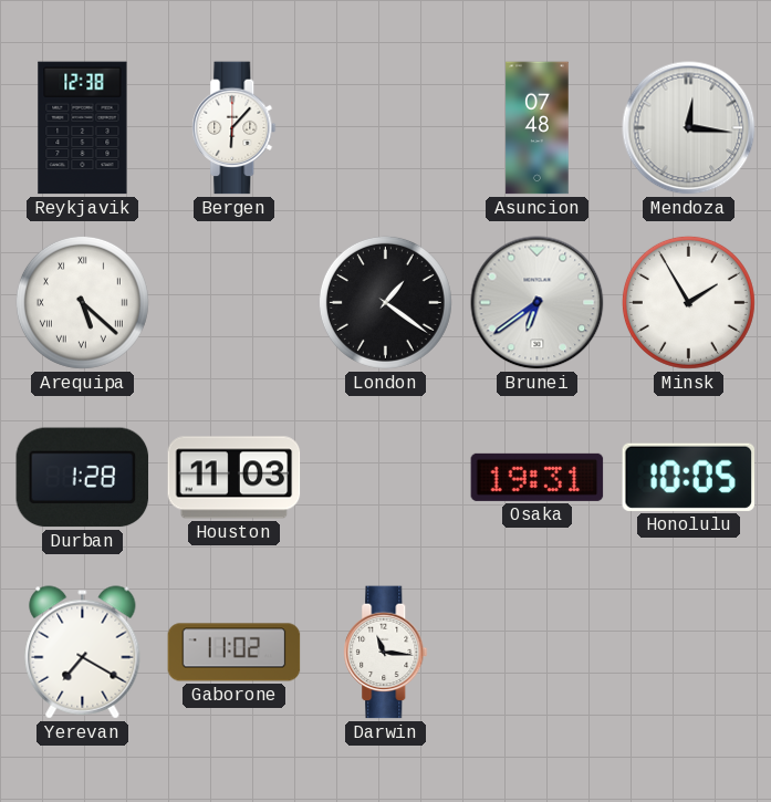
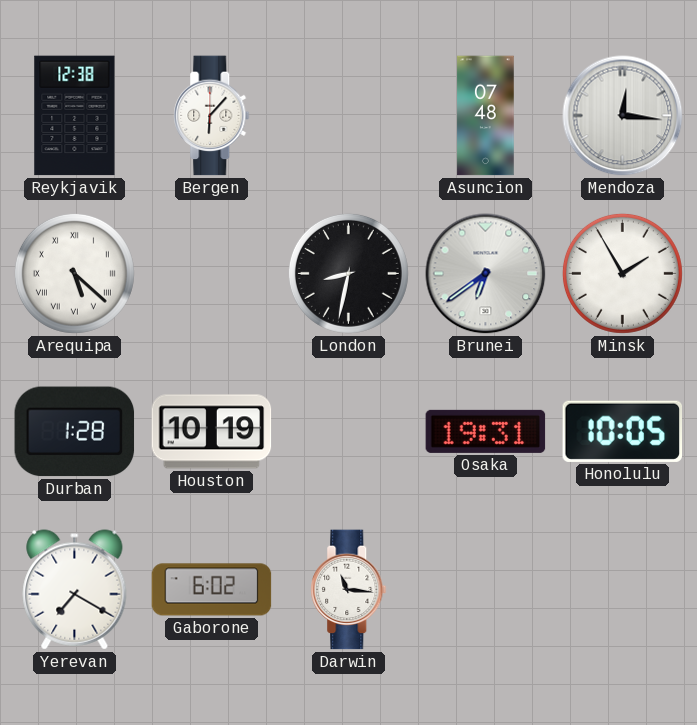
London: 1:21 -> 8:32 (348, 273)
Houston: 11:03 -> 10:19 (212, 432)
Gaborone: 11:02 -> 6:02 (212, 590)
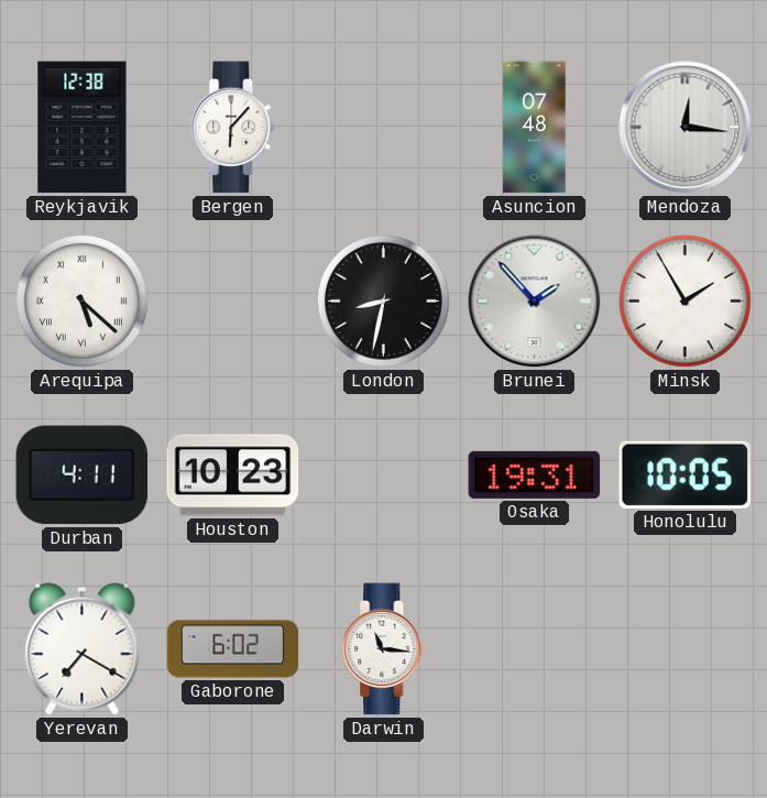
Brunei: 6:39 -> 1:53 (535, 302)
Durban: 1:28 -> 4:11 (83, 475)
Houston: 10:19 -> 10:23 (233, 475)
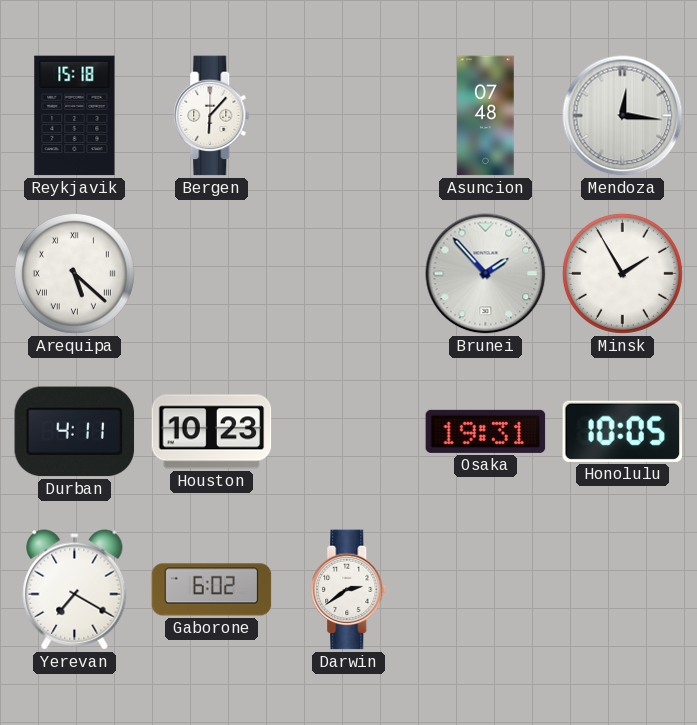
Reykjavik: 12:38 -> 15:18 (75, 116)
London: 8:32 -> none (383, 300)
Darwin: 11:16 -> 2:39 (349, 590)
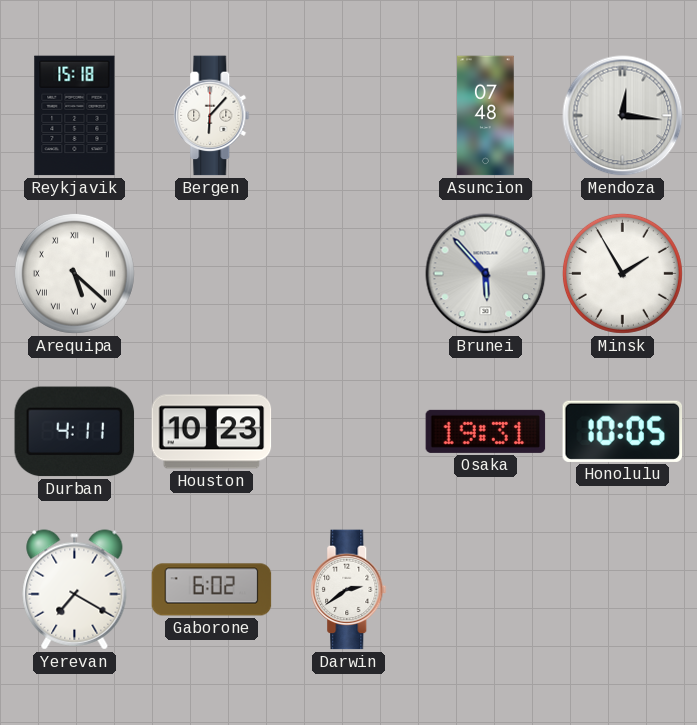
Brunei: 1:53 -> 5:53 (486, 274)
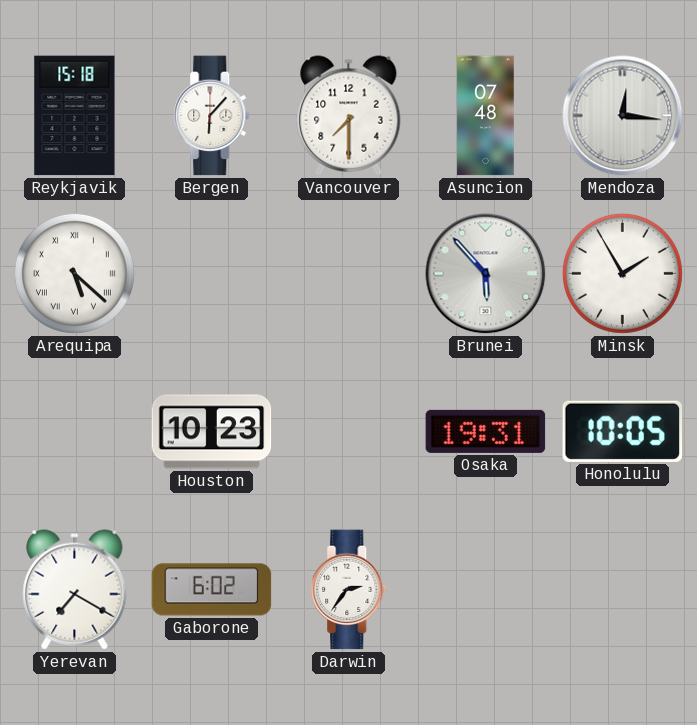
Vancouver: none -> 7:30 (349, 116)
Durban: 4:11 -> none (75, 432)
Darwin: 2:39 -> 2:36 (349, 590)
